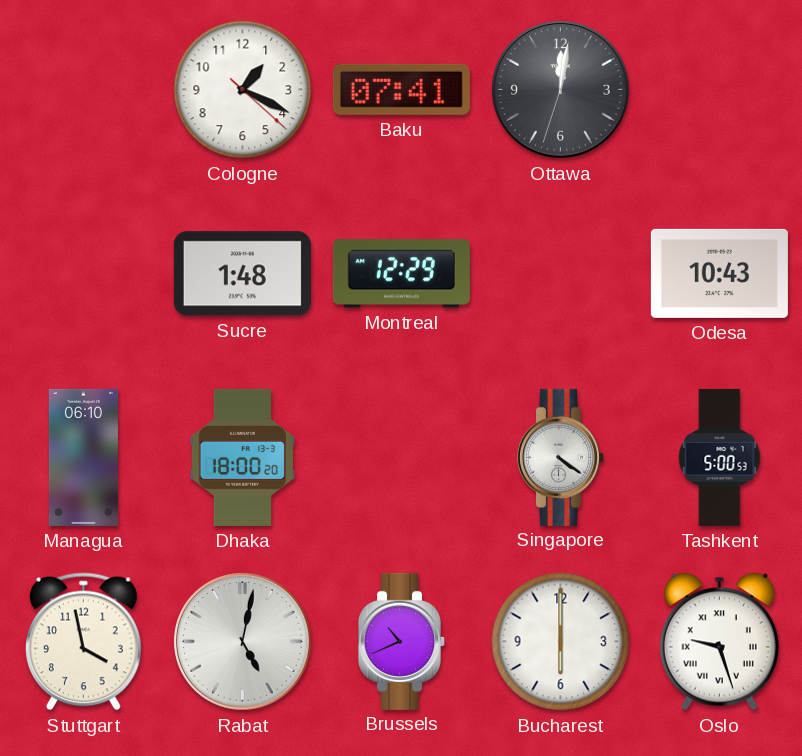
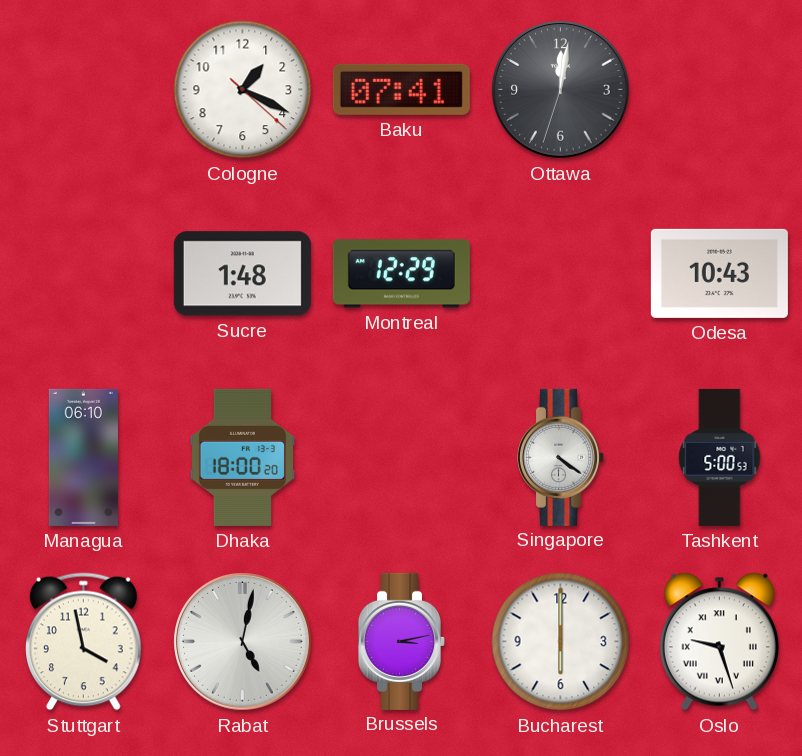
Brussels: 10:41 -> 3:13 (401, 641)
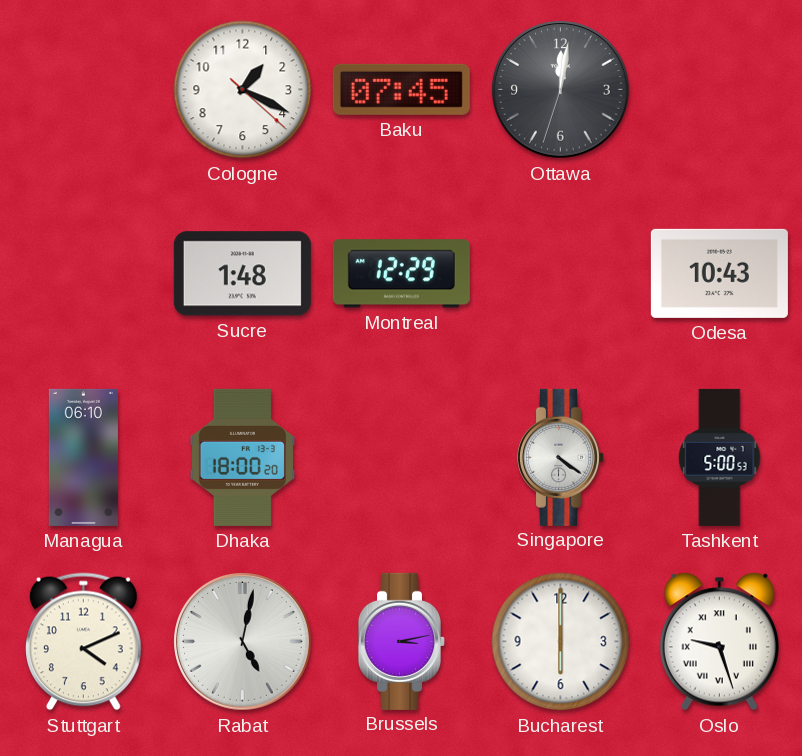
Baku: 07:41 -> 07:45 (401, 89)
Stuttgart: 3:58 -> 4:11 (84, 642)
